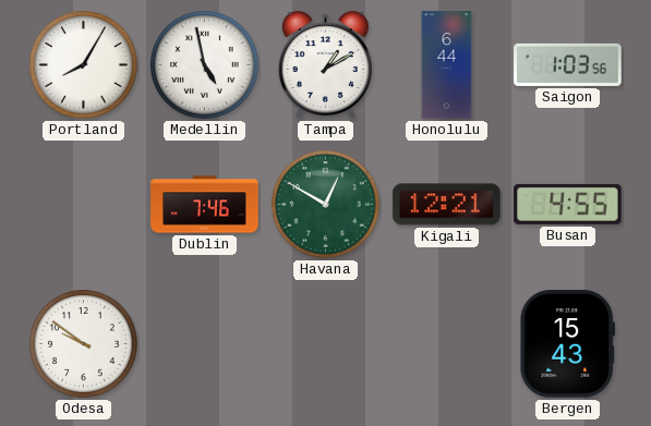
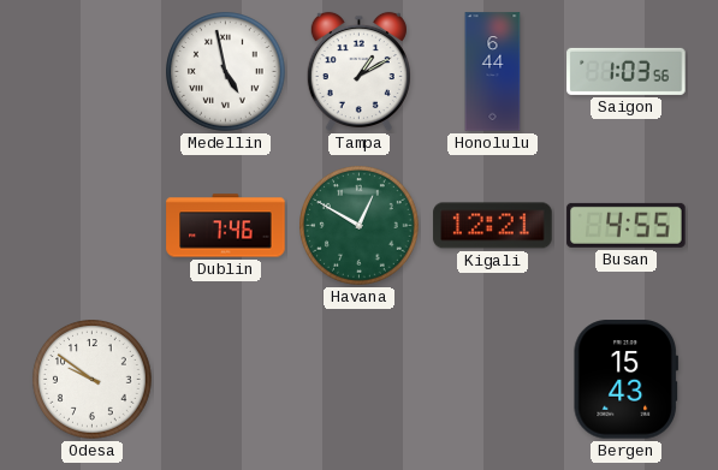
Portland: 8:05 -> none (84, 65)
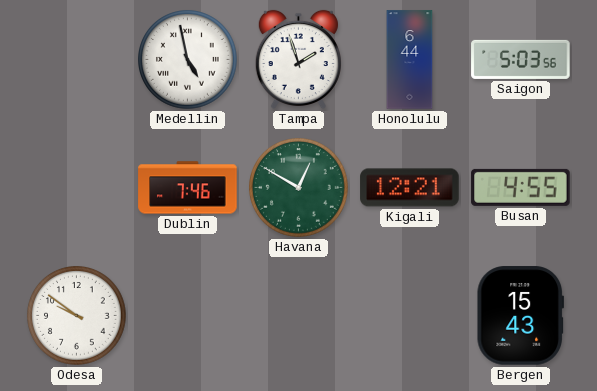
Tampa: 1:10 -> 1:57 (298, 60)
Saigon: 1:03 -> 5:03 (521, 59)
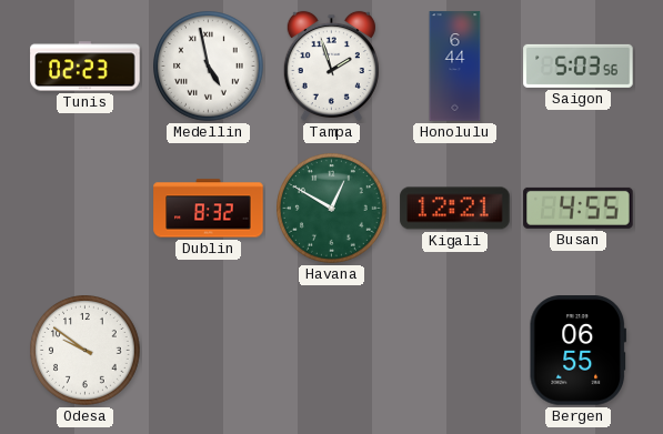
Tunis: none -> 02:23 (86, 67)
Dublin: 7:46 -> 8:32 (209, 209)
Bergen: 15:43 -> 06:55 (577, 351)
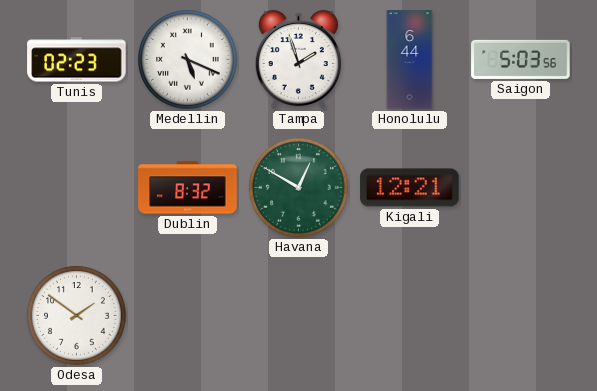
Medellin: 4:58 -> 5:19 (188, 60)
Busan: 4:55 -> none (579, 208)
Odesa: 9:51 -> 1:51 (77, 316)
Bergen: 06:55 -> none (577, 351)
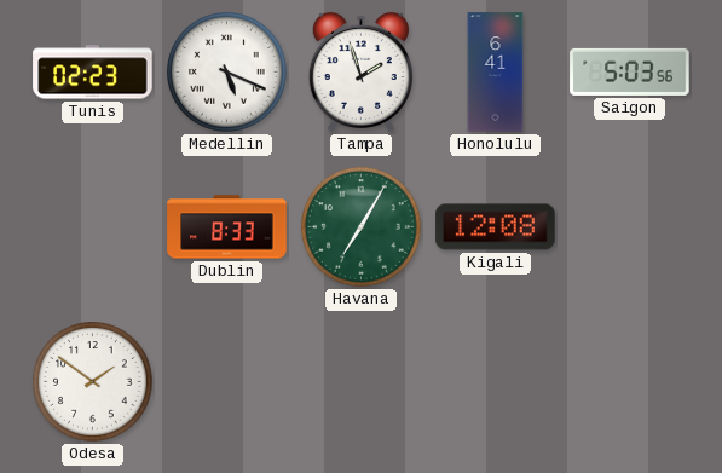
Honolulu: 6:44 -> 6:41 (496, 73)
Dublin: 8:32 -> 8:33 (227, 227)
Havana: 12:50 -> 7:05 (362, 227)
Kigali: 12:21 -> 12:08 (496, 227)
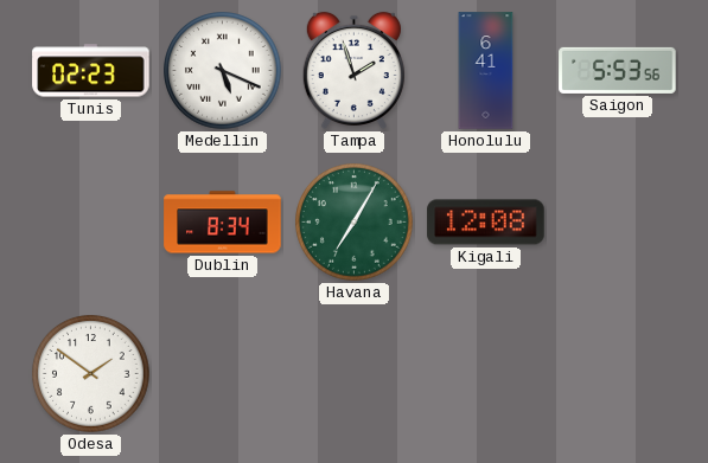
Saigon: 5:03 -> 5:53 (618, 70)
Dublin: 8:33 -> 8:34 (223, 223)
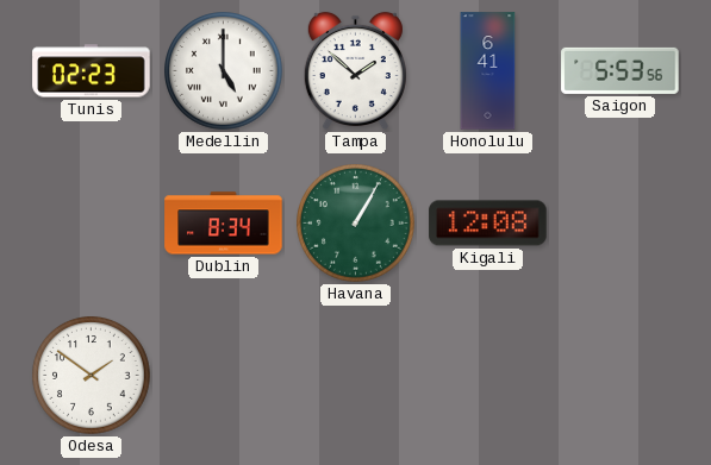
Medellin: 5:19 -> 5:00 (224, 71)
Tampa: 1:57 -> 1:52 (355, 71)
Havana: 7:05 -> 1:05 (356, 224)
